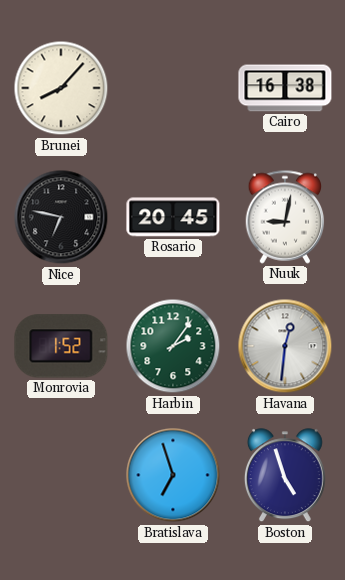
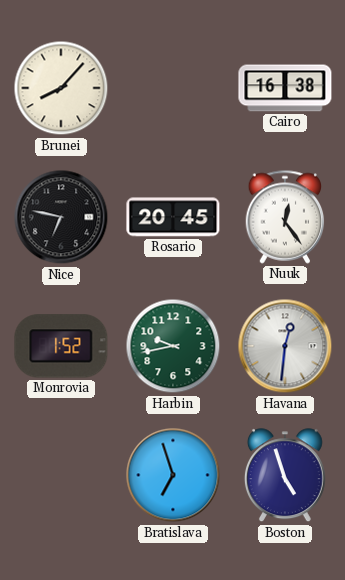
Nuuk: 9:02 -> 12:24 (285, 217)
Harbin: 2:06 -> 9:43 (173, 346)
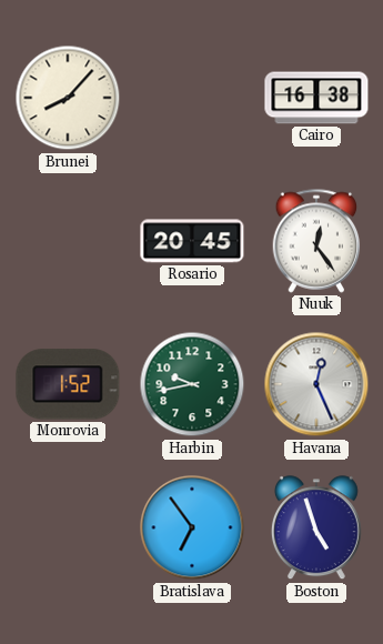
Nice: 6:47 -> none (61, 217)
Havana: 12:31 -> 12:26 (316, 384)
Bratislava: 6:57 -> 6:54 (192, 527)
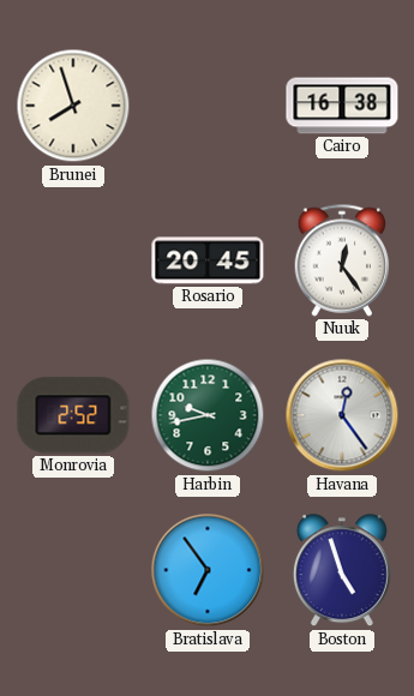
Brunei: 8:07 -> 7:57 (73, 106)
Monrovia: 1:52 -> 2:52 (73, 415)
Havana: 12:26 -> 12:24 (342, 415)
